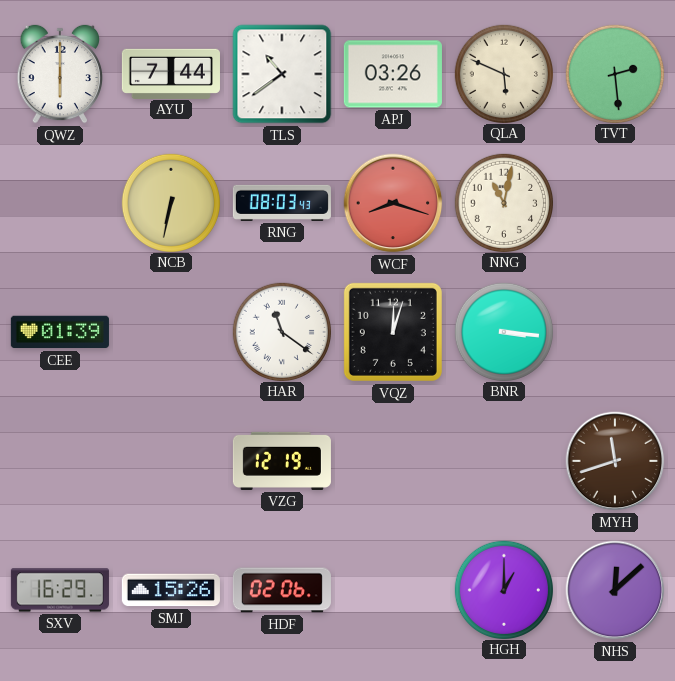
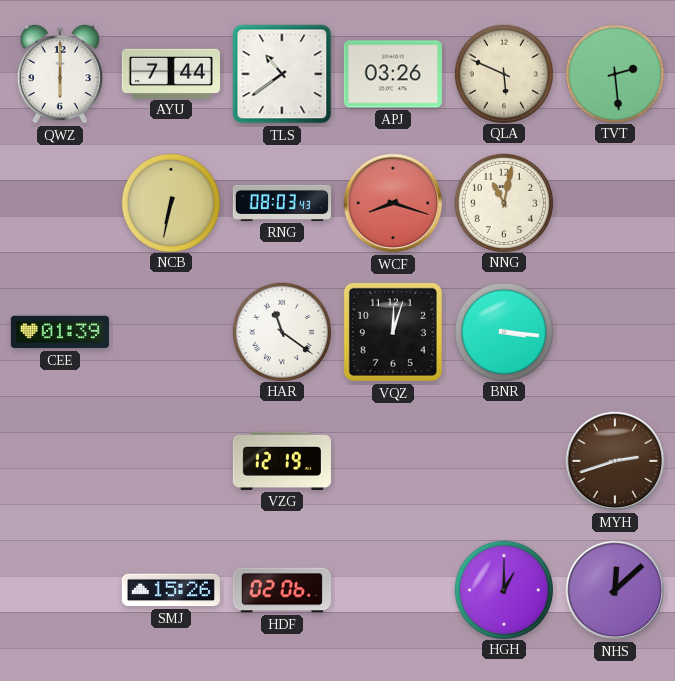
MYH: 11:42 -> 2:42 (615, 461)
SXV: 16:29 -> none (60, 590)
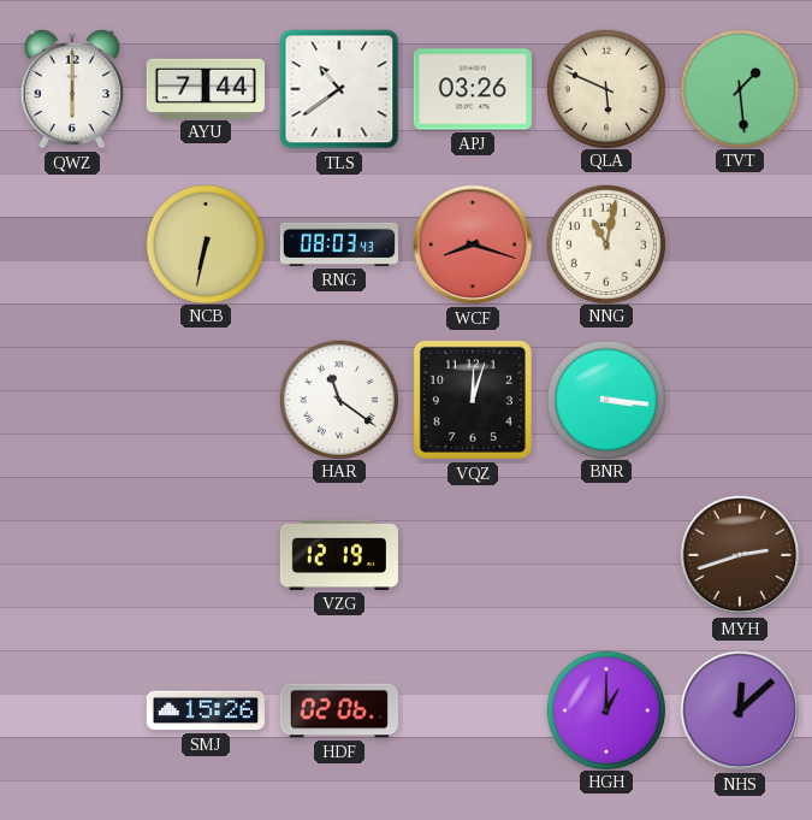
TVT: 2:29 -> 1:29 (739, 88)
CEE: 01:39 -> none (60, 332)
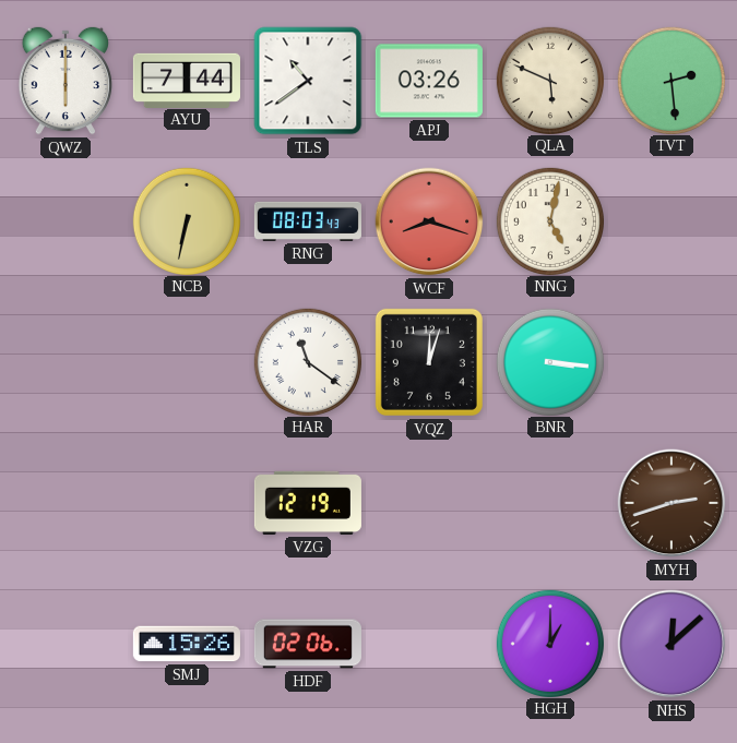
TVT: 1:29 -> 2:29 (670, 80)
NNG: 11:02 -> 5:02 (549, 220)
